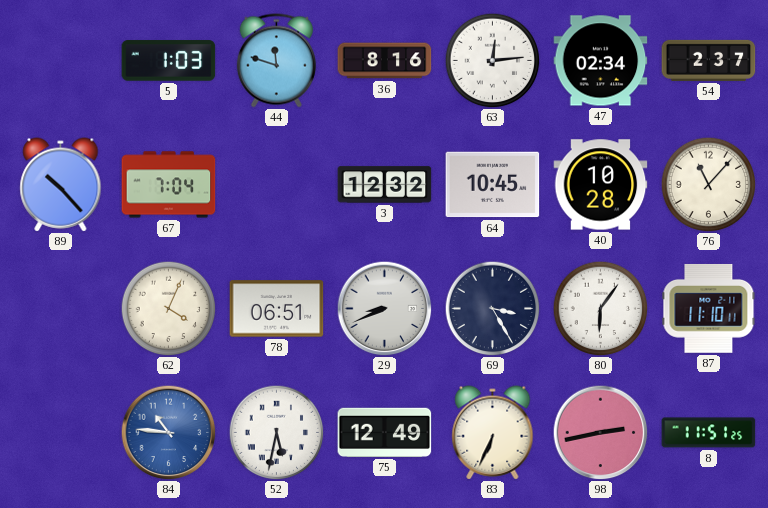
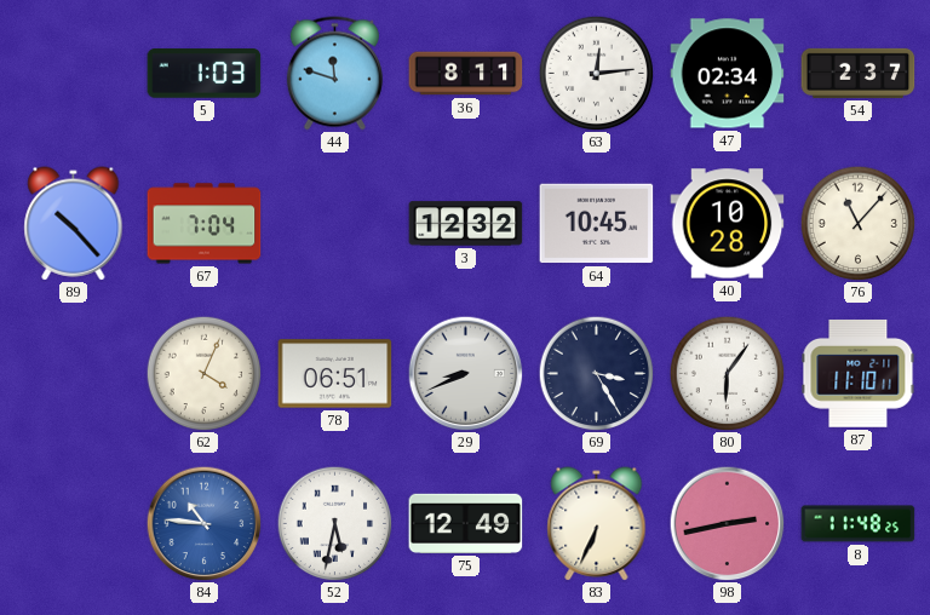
36: 8:16 -> 8:11 (466, 74)
8: 11:51 -> 11:48 (859, 524)
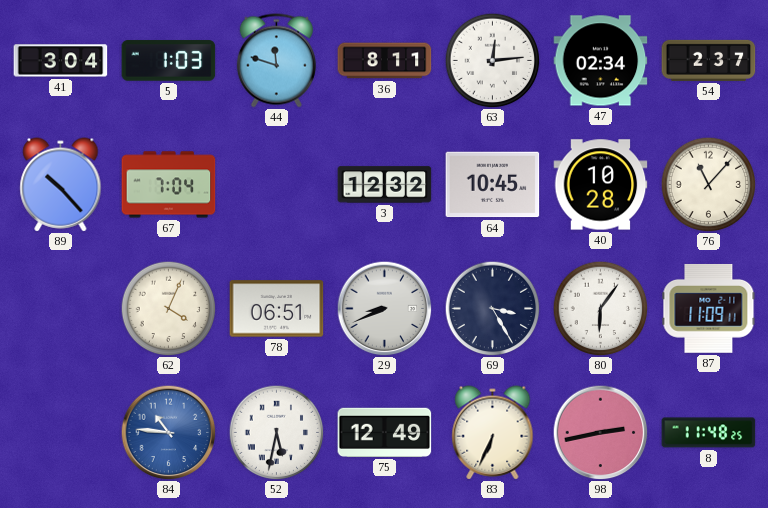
41: none -> 3:04 (61, 61)
87: 11:10 -> 11:09 (709, 308)
